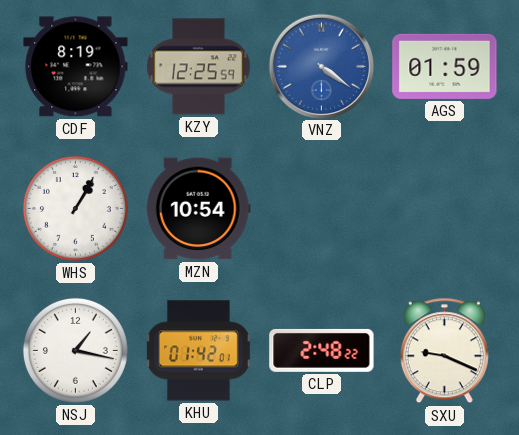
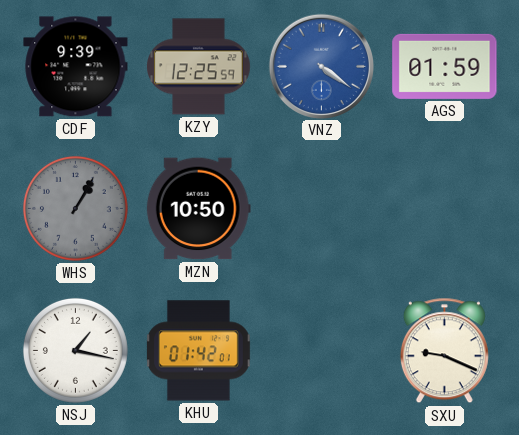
CDF: 8:19 -> 9:39 (76, 67)
WHS dial: white -> grey (75, 208)
MZN: 10:54 -> 10:50 (198, 209)
CLP: 2:48 -> none (322, 350)
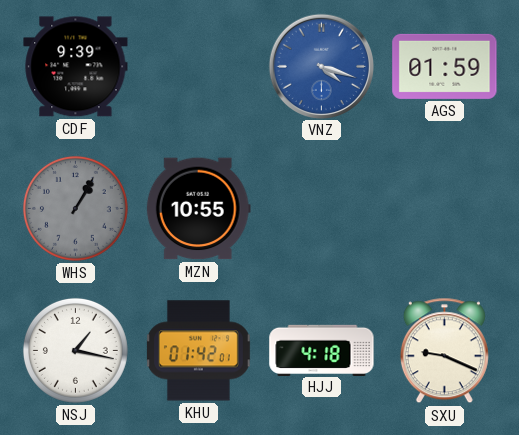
KZY: 12:25 -> none (199, 67)
VNZ: 4:21 -> 4:18 (321, 66)
MZN: 10:50 -> 10:55 (198, 209)
HJJ: none -> 4:18 (322, 350)
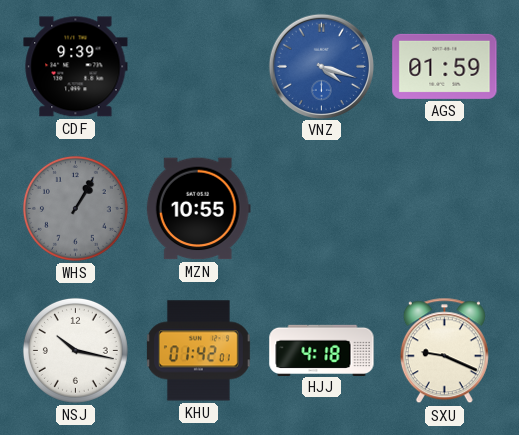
NSJ: 1:17 -> 10:17 (75, 350)
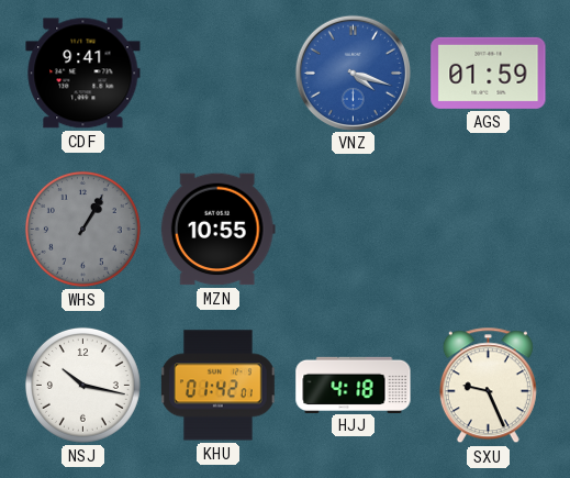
CDF: 9:39 -> 9:41 (83, 74)
SXU: 9:19 -> 9:26 (488, 386)
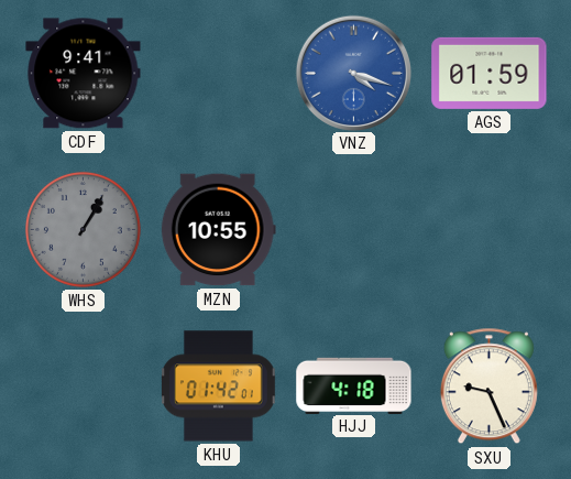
NSJ: 10:17 -> none (82, 385)
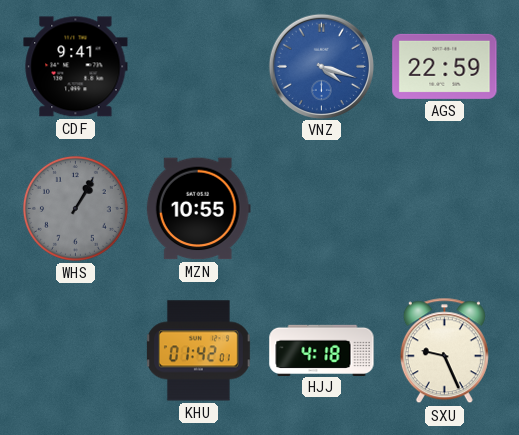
AGS: 01:59 -> 22:59 (445, 66)
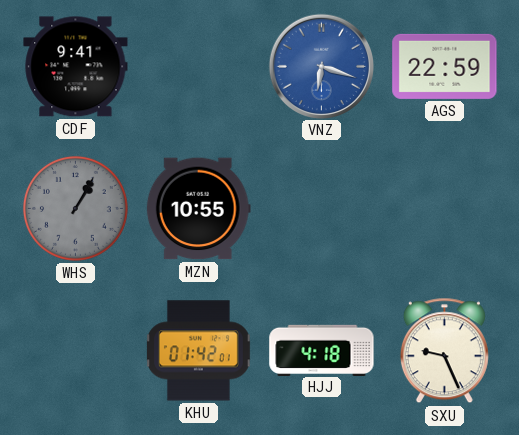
VNZ: 4:18 -> 6:18 (321, 66)
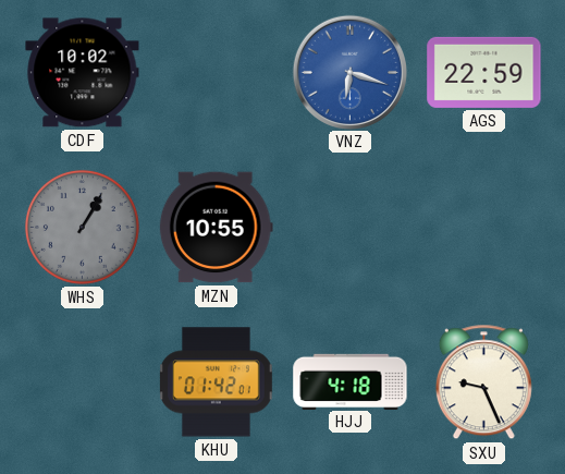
CDF: 9:41 -> 10:02 (83, 73)
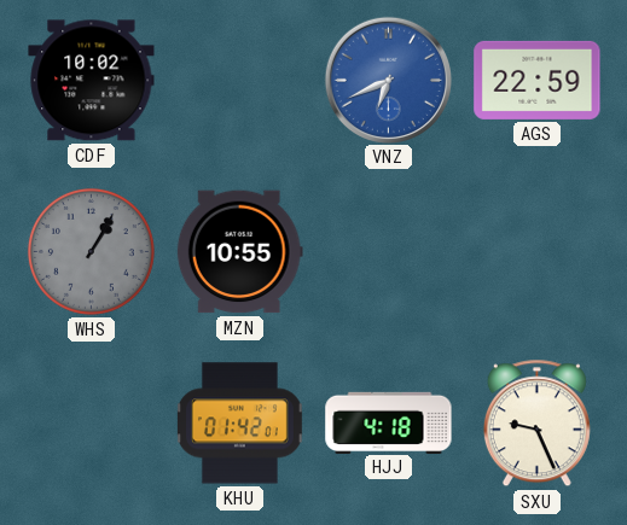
VNZ: 6:18 -> 6:41 (388, 80)
